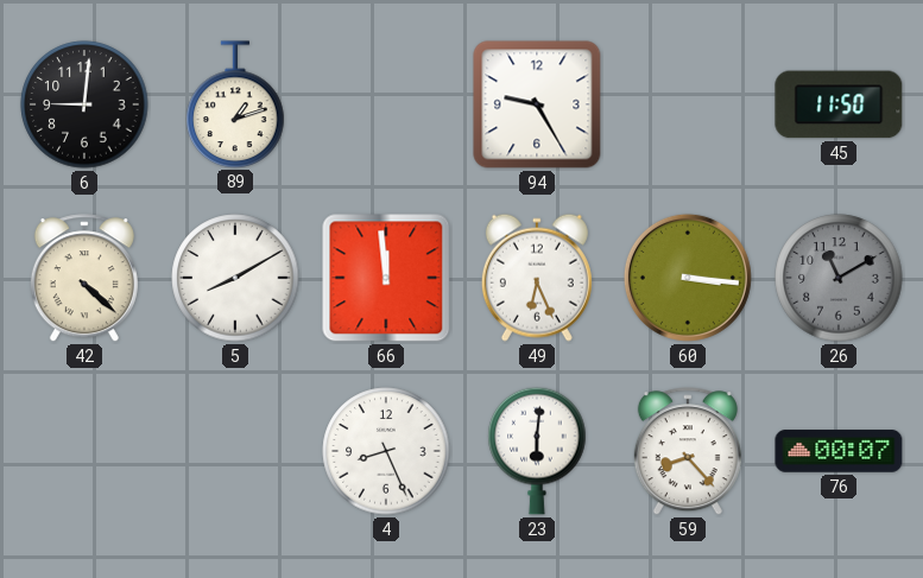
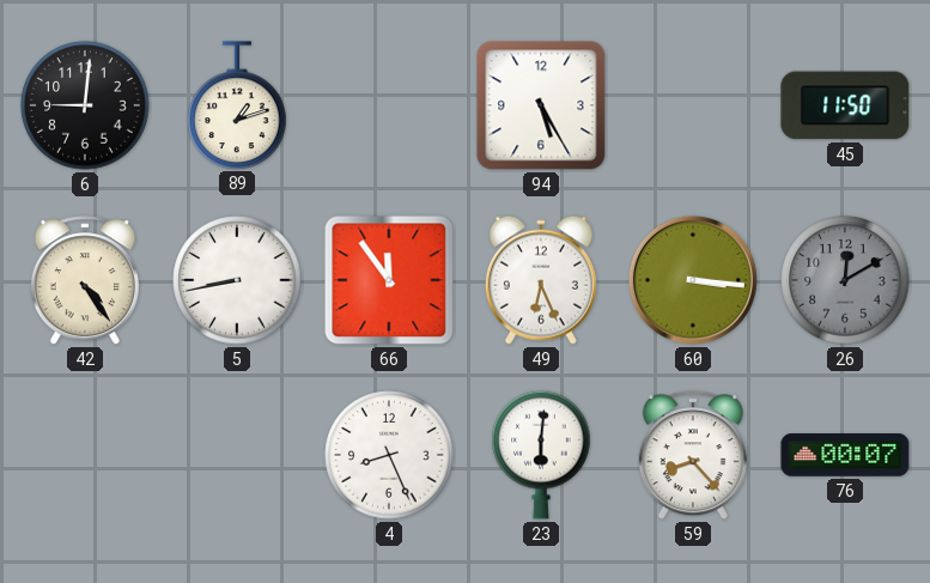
94: 9:25 -> 5:25 (541, 105)
42: 4:22 -> 4:24 (85, 281)
5: 8:10 -> 8:43 (237, 280)
66: 11:59 -> 11:54 (389, 280)
26: 11:10 -> 12:10 (845, 280)
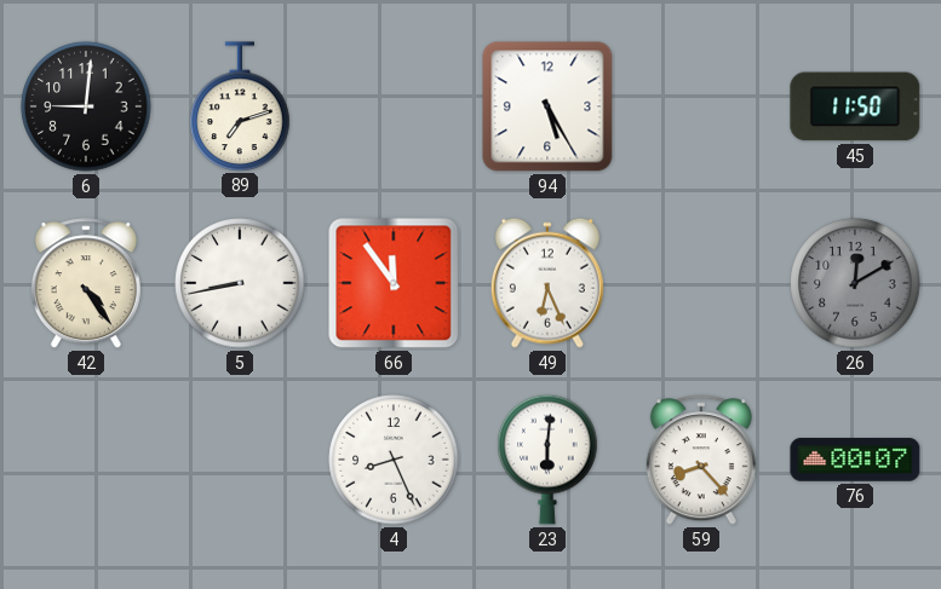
89: 1:12 -> 7:12 (240, 106)
60: 3:16 -> none (693, 280)
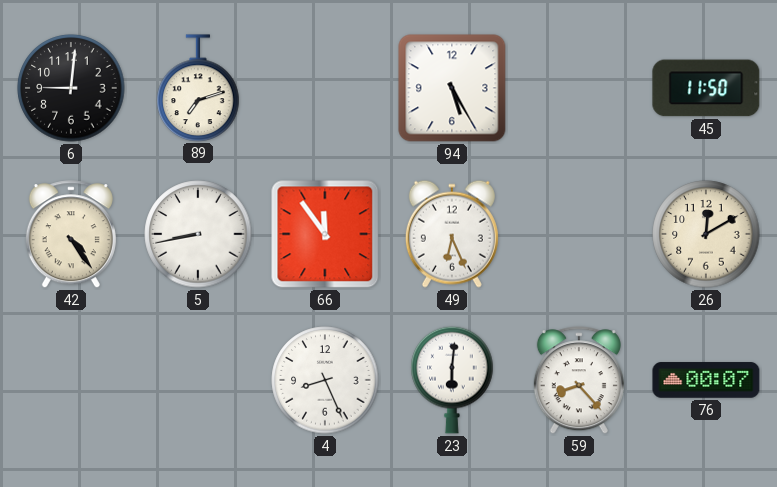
26 dial: grey -> cream (706, 234)
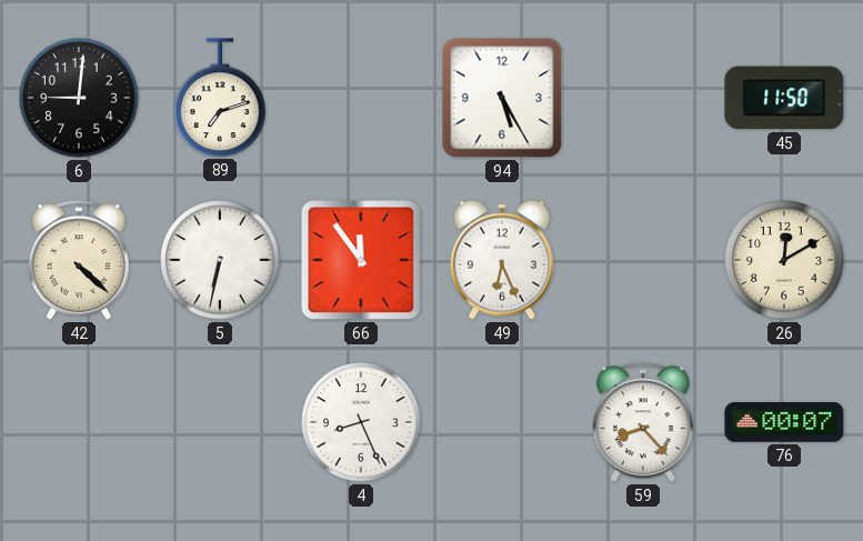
42: 4:24 -> 4:22 (79, 261)
5: 8:43 -> 6:32 (220, 260)
23: 6:01 -> none (452, 380)
